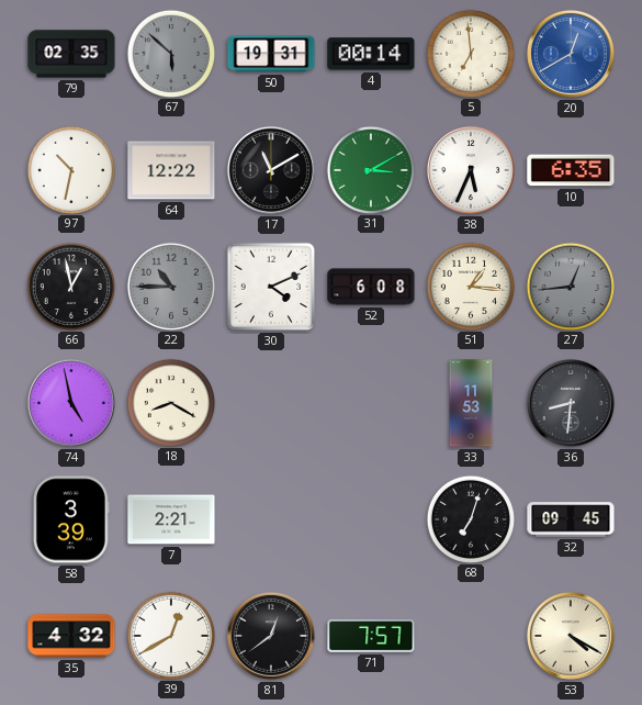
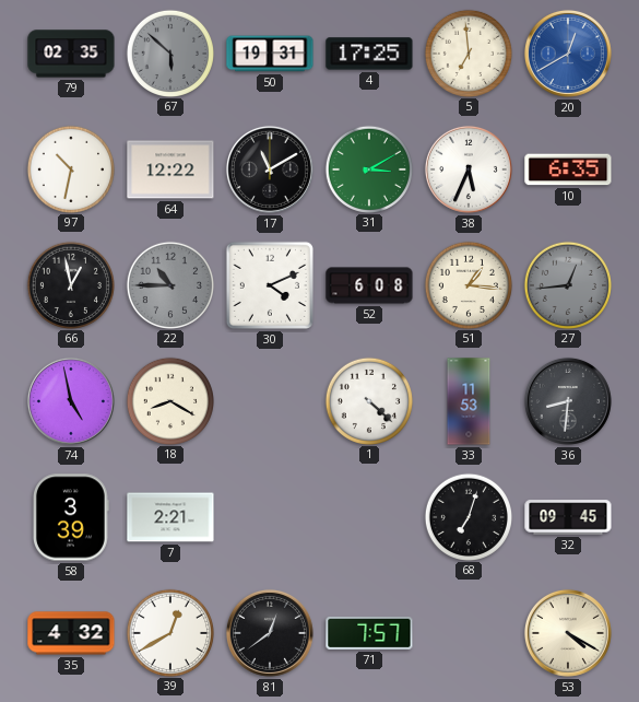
4: 00:14 -> 17:25 (369, 54)
1: none -> 4:22 (368, 400)
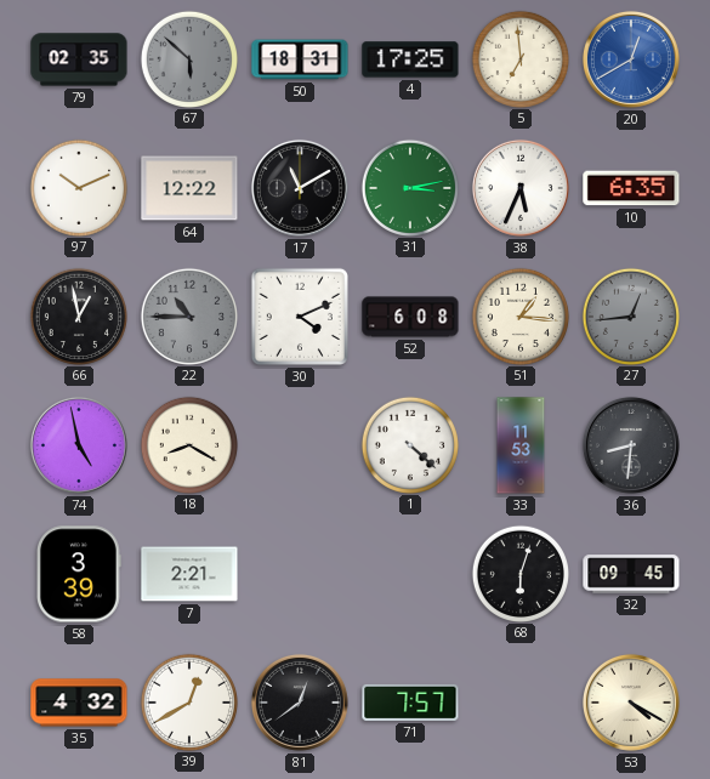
50: 19:31 -> 18:31 (300, 59)
97: 10:32 -> 10:11 (78, 187)
31: 3:10 -> 3:13 (409, 187)
68: 7:03 -> 6:03 (519, 573)
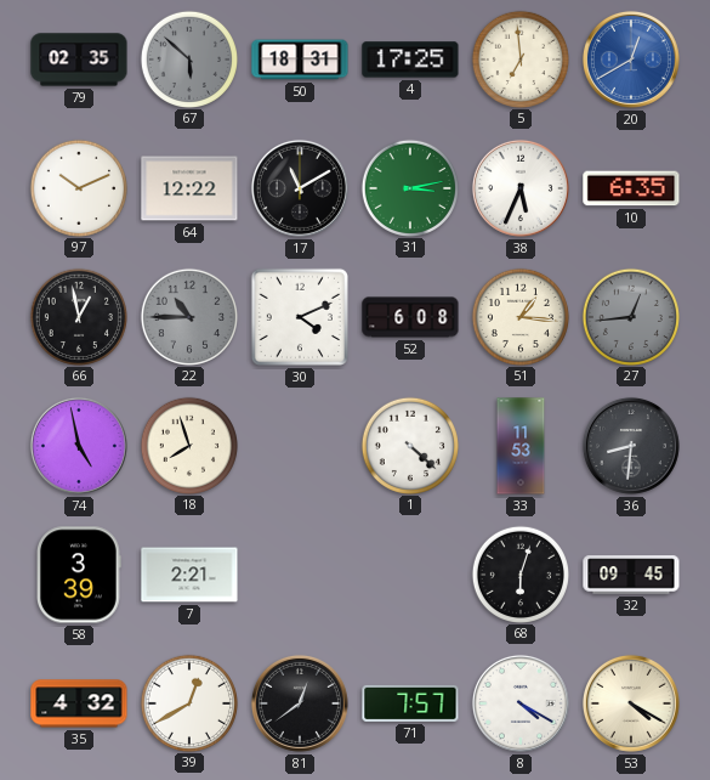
18: 8:20 -> 7:57 (188, 445)
8: none -> 4:20 (521, 703)
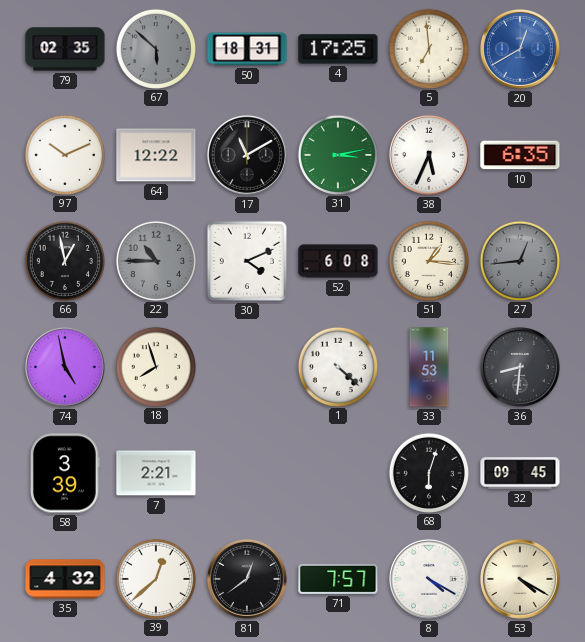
39: 12:40 -> 12:38 (155, 578)
